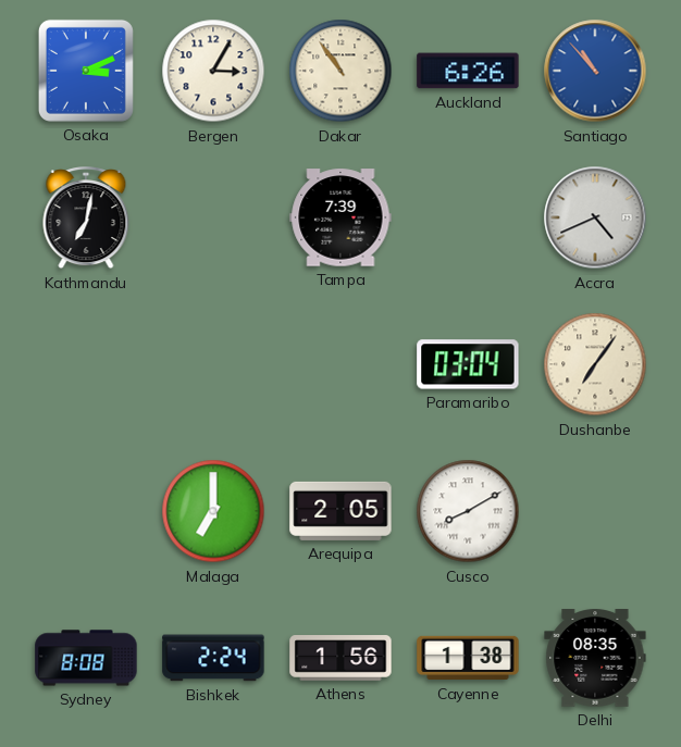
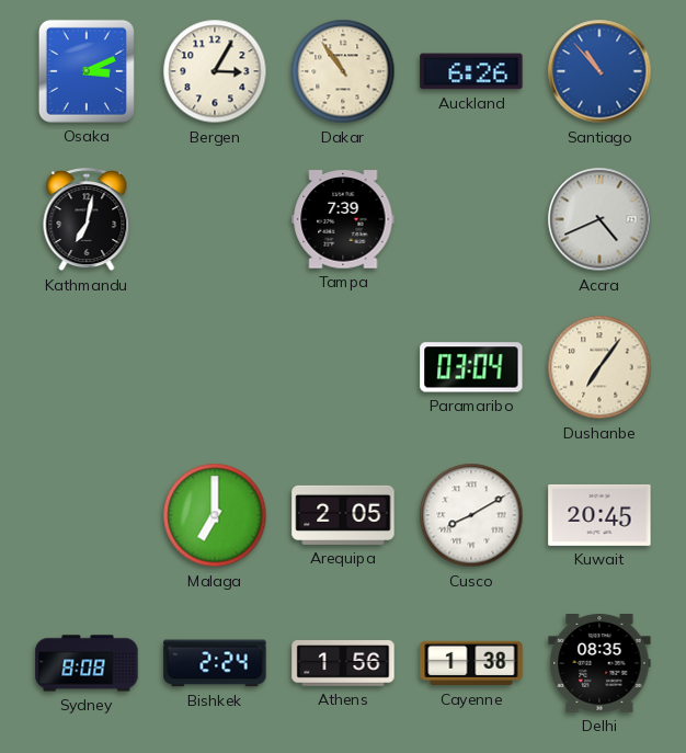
Kuwait: none -> 20:45 (599, 515)
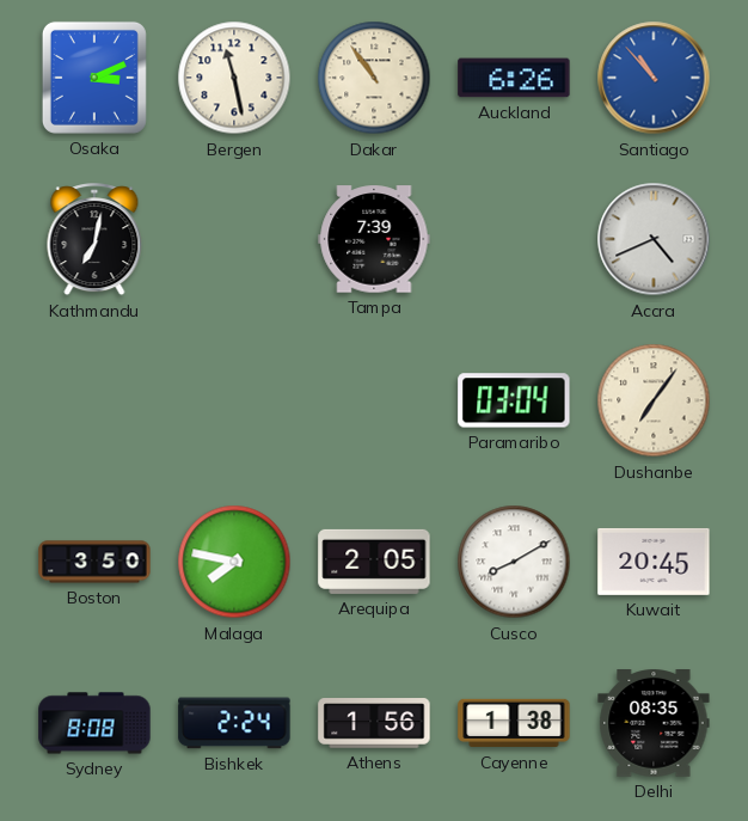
Bergen: 3:05 -> 11:28 (234, 78)
Boston: none -> 3:50 (94, 562)
Malaga: 7:00 -> 7:47 (234, 562)
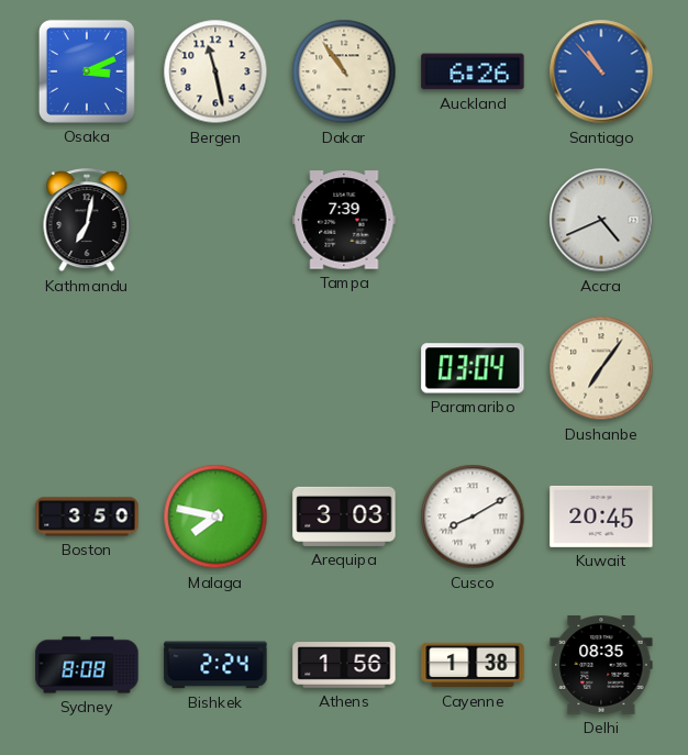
Arequipa: 2:05 -> 3:03 (344, 517)
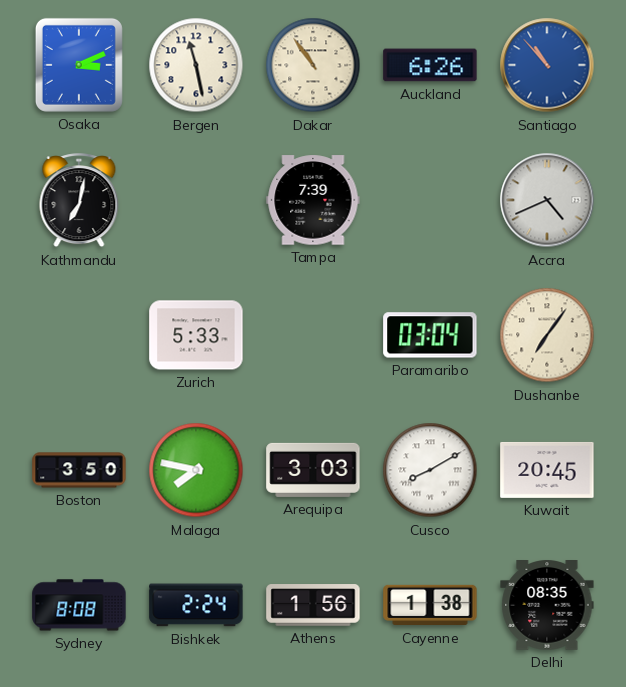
Zurich: none -> 5:33 (196, 335)
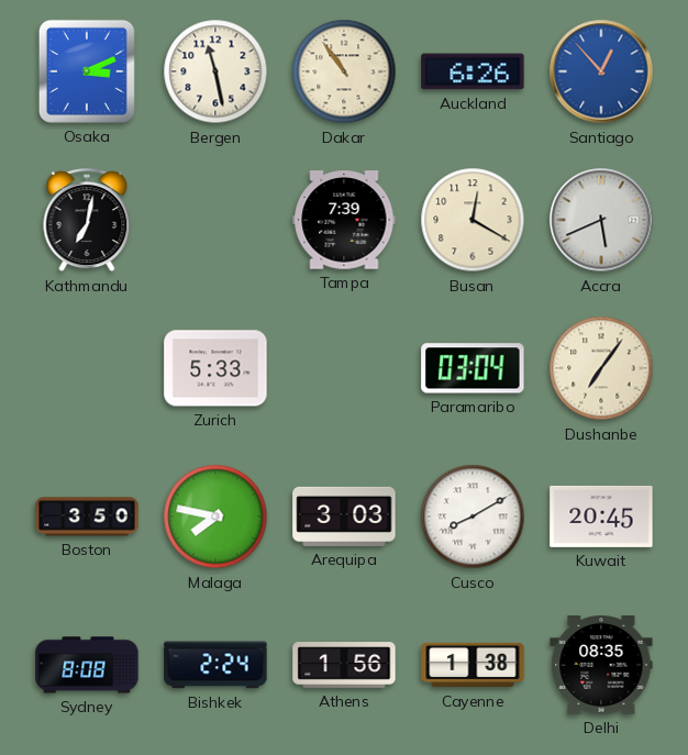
Santiago: 10:53 -> 12:53 (601, 71)
Busan: none -> 12:20 (473, 220)
Accra: 4:41 -> 5:41 (601, 220)
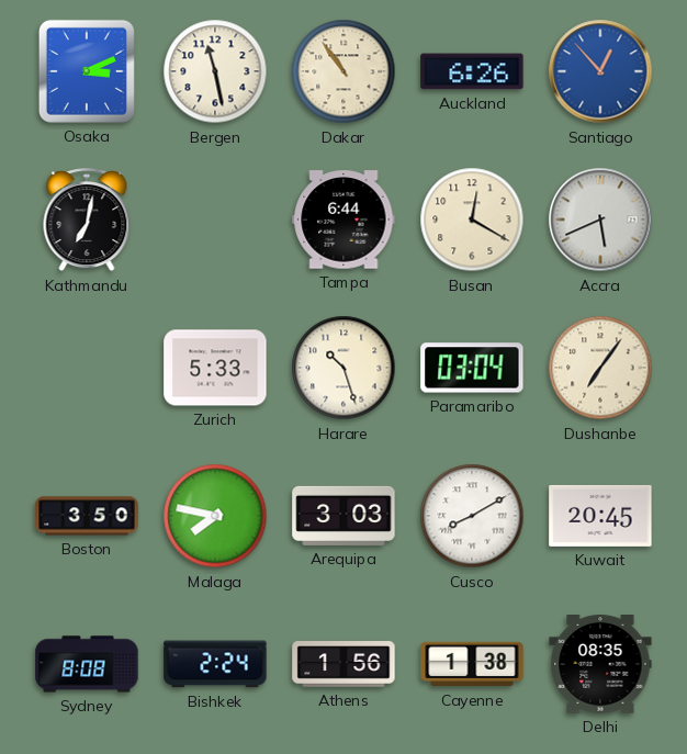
Tampa: 7:39 -> 6:44 (344, 220)
Harare: none -> 10:27 (344, 368)
